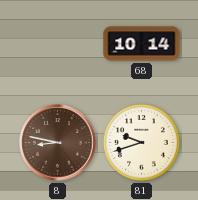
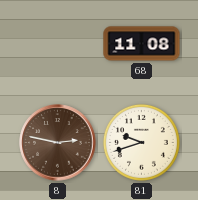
68: 10:14 -> 11:08 (142, 44)
8: 8:47 -> 2:47 (58, 143)
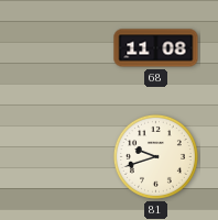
8: 2:47 -> none (58, 143)
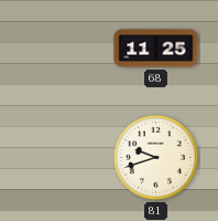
68: 11:08 -> 11:25 (156, 49)
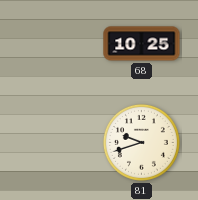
68: 11:25 -> 10:25 (142, 44)
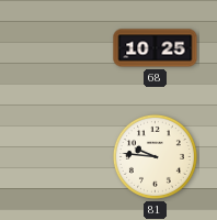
81: 9:42 -> 9:46 (155, 156)
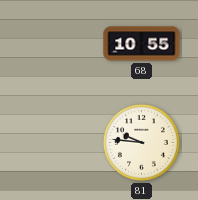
68: 10:25 -> 10:55 (142, 44)
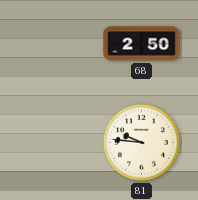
68: 10:55 -> 2:50 (142, 44)
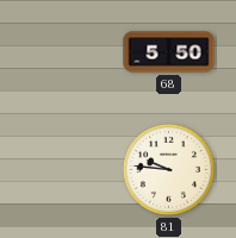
68: 2:50 -> 5:50 (169, 52)
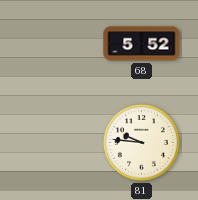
68: 5:50 -> 5:52 (142, 44)
